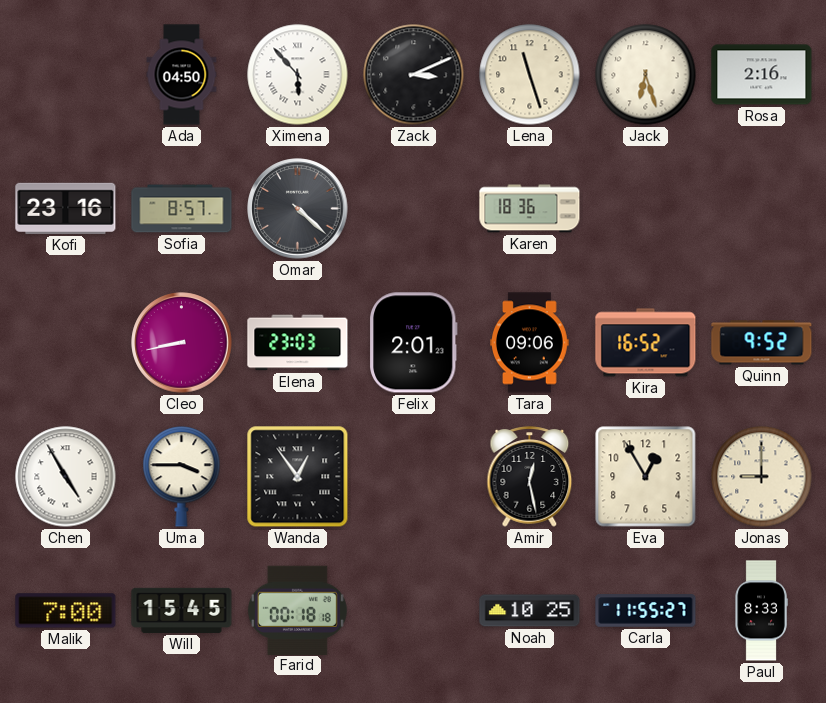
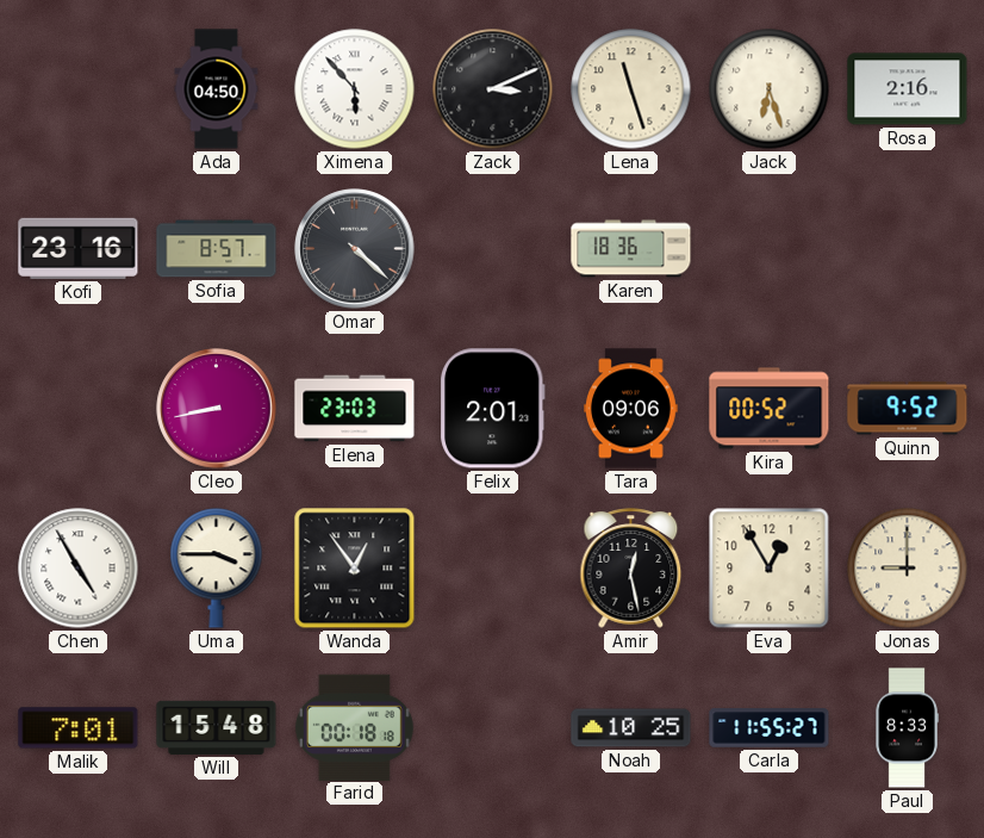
Kira: 16:52 -> 00:52 (770, 409)
Malik: 7:00 -> 7:01 (79, 728)
Will: 15:45 -> 15:48 (217, 727)
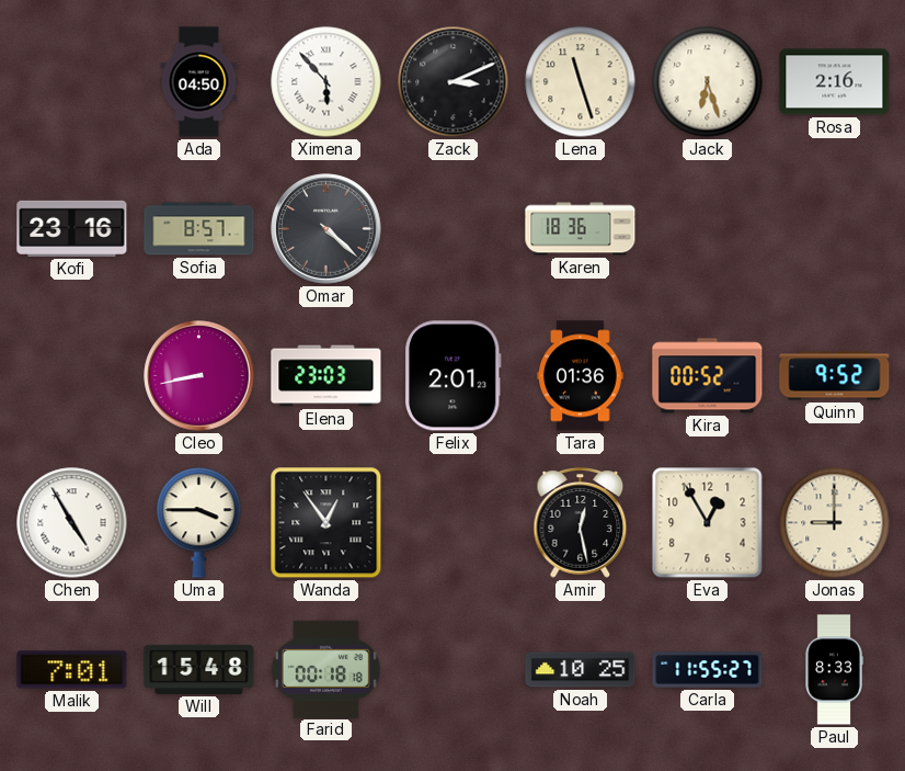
Tara: 09:06 -> 01:36 (581, 376)
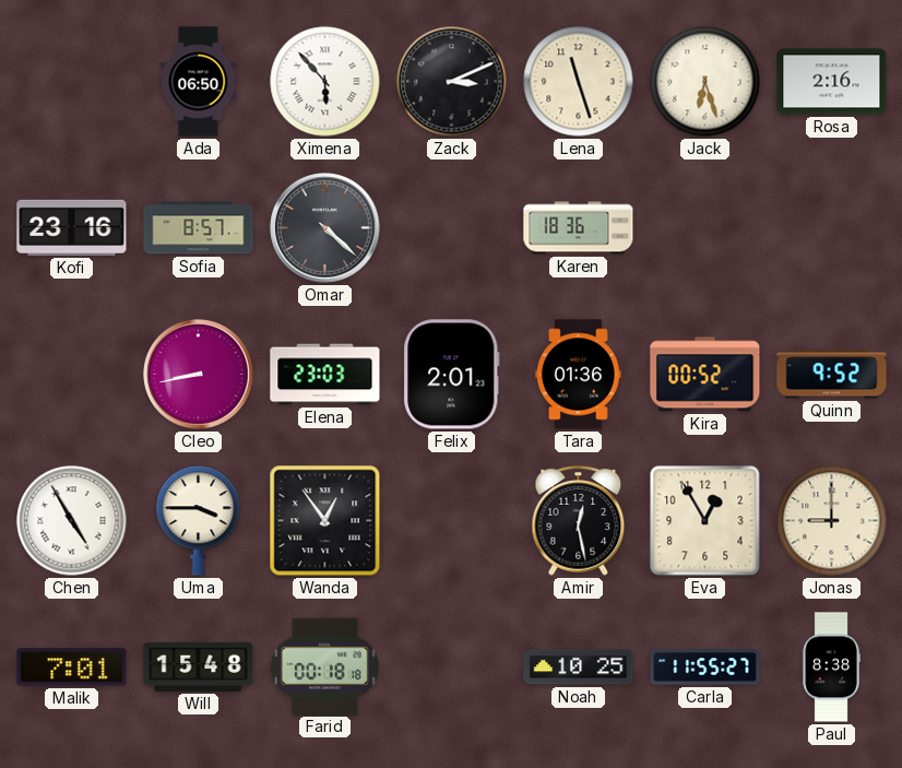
Ada: 04:50 -> 06:50 (199, 82)
Paul: 8:33 -> 8:38 (831, 667)
